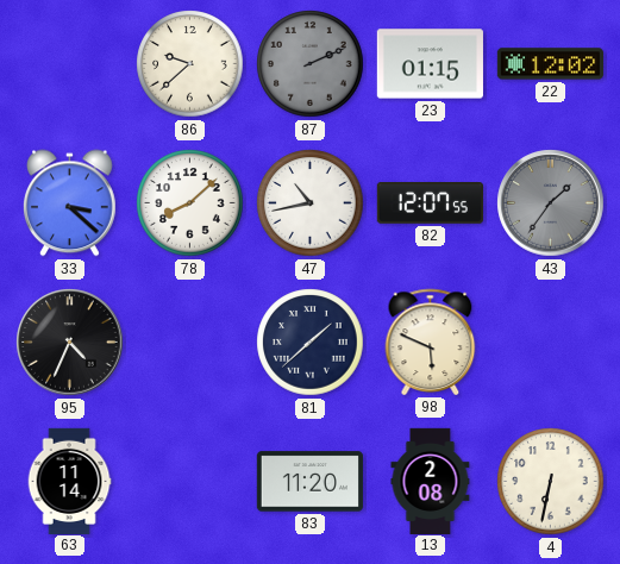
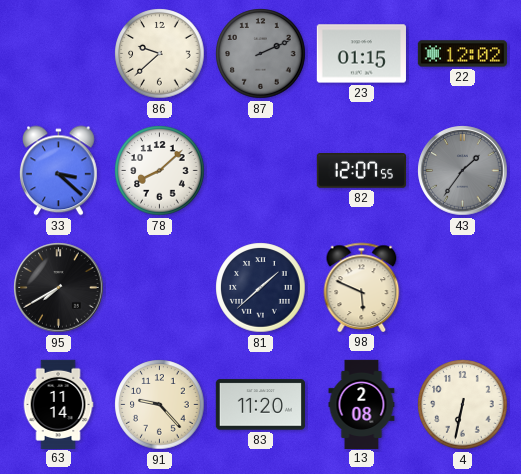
47: 10:43 -> none (311, 203)
95: 4:34 -> 7:40 (59, 288)
91: none -> 9:23 (160, 405)
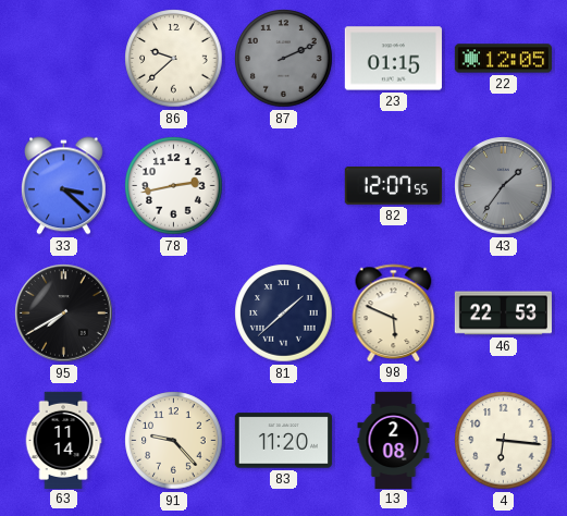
22: 12:02 -> 12:05 (503, 59)
78: 8:08 -> 2:43 (174, 186)
46: none -> 22:53 (503, 314)
4: 6:32 -> 6:16 (504, 441)
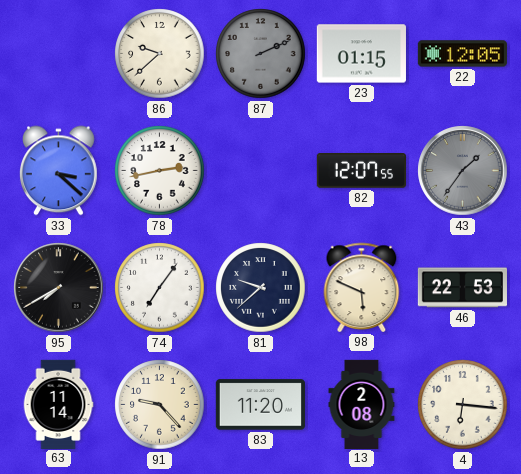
74: none -> 7:06 (160, 288)
81: 1:38 -> 9:38 (261, 288)
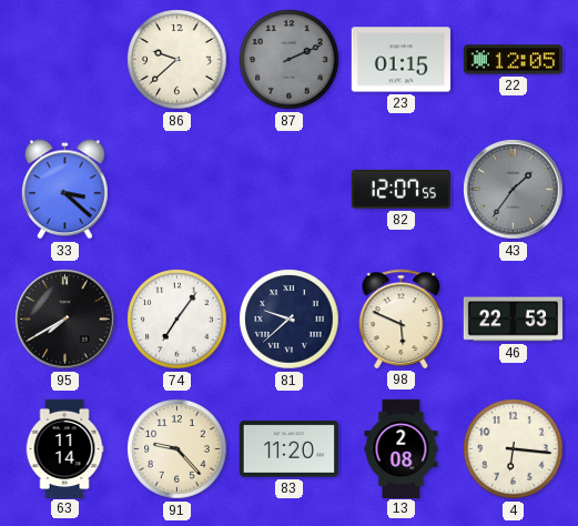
78: 2:43 -> none (160, 171)
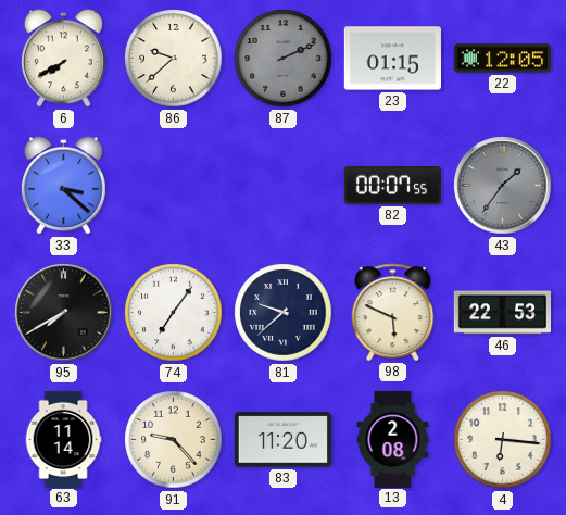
6: none -> 7:40 (63, 59)
82: 12:07 -> 00:07 (392, 186)
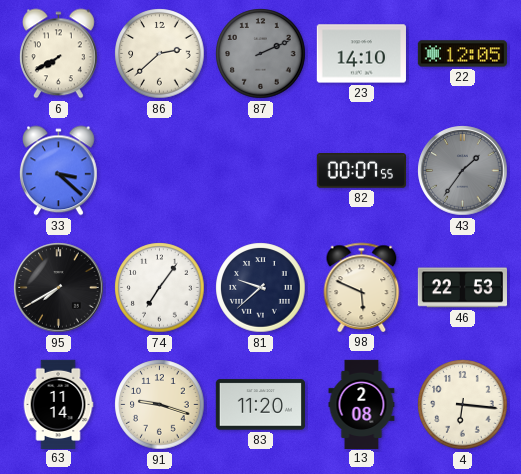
86: 9:38 -> 2:38 (160, 54)
23: 01:15 -> 14:10 (361, 54)
91: 9:23 -> 9:18 (160, 405)
